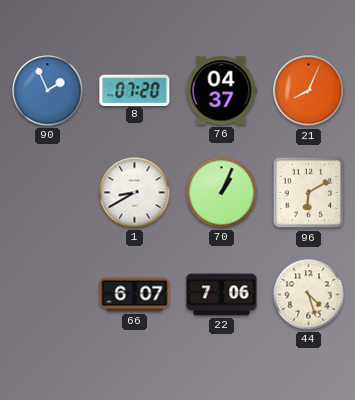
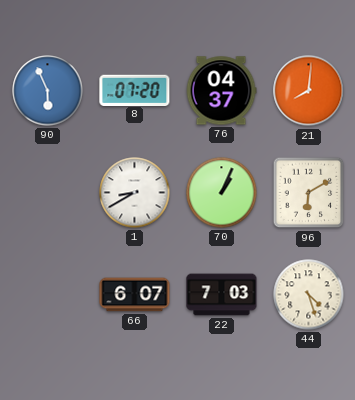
90: 1:56 -> 5:56 (48, 91)
21: 8:04 -> 8:01 (309, 91)
22: 7:06 -> 7:03 (222, 295)
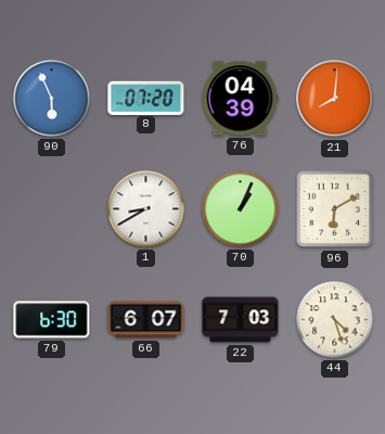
76: 04:37 -> 04:39 (240, 99)
79: none -> 6:30 (52, 320)
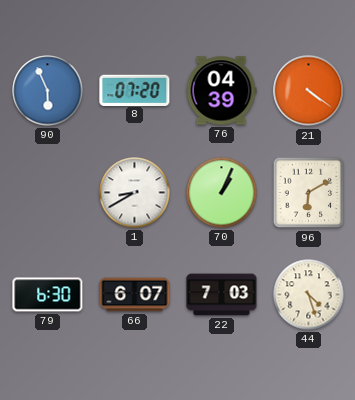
21: 8:01 -> 4:21 (309, 91)
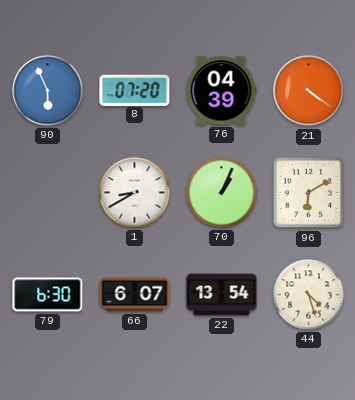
22: 7:03 -> 13:54 (222, 295)
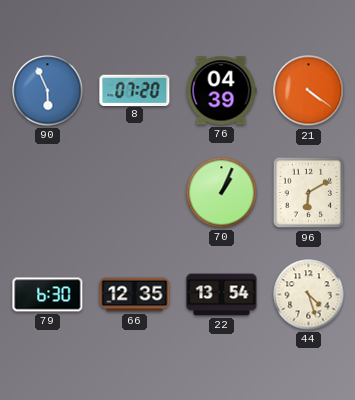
1: 8:40 -> none (135, 193)
66: 6:07 -> 12:35 (135, 295)
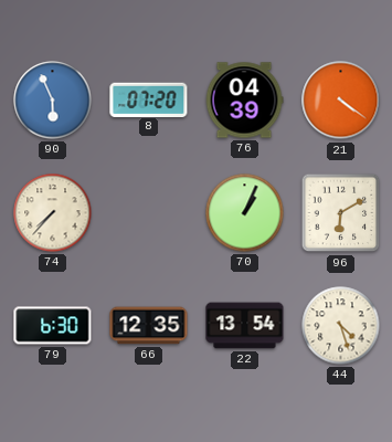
74: none -> 7:37 (53, 213)
